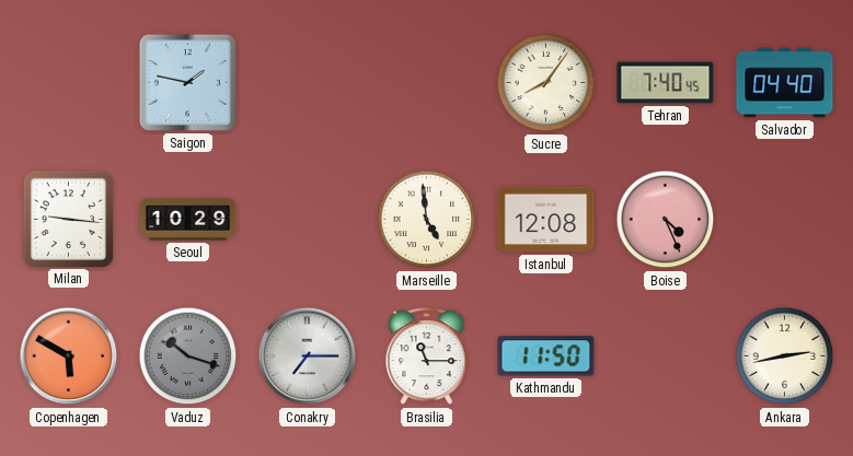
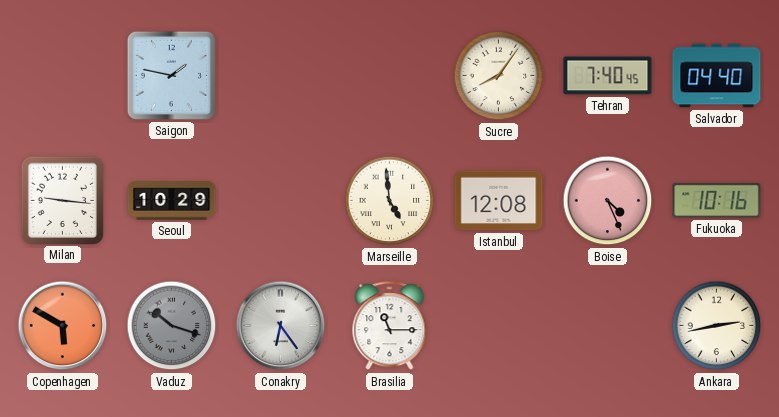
Fukuoka: none -> 10:16 (717, 200)
Conakry: 7:15 -> 6:24 (281, 326)
Kathmandu: 11:50 -> none (546, 356)
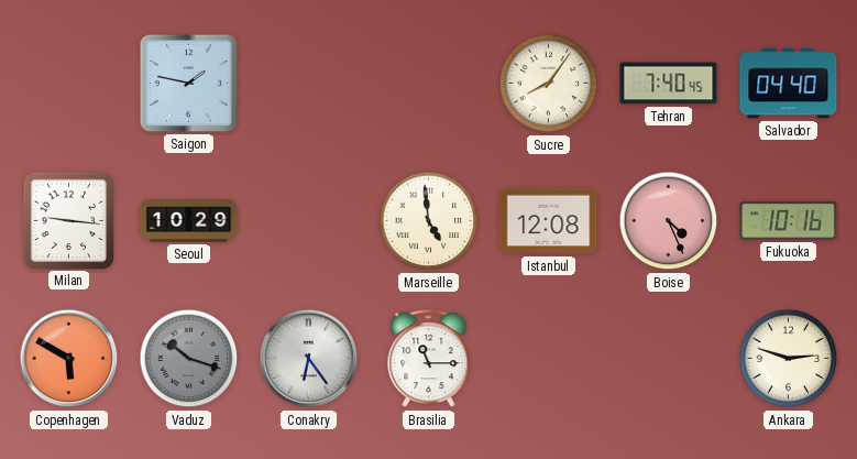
Ankara: 2:43 -> 2:48 (789, 359)
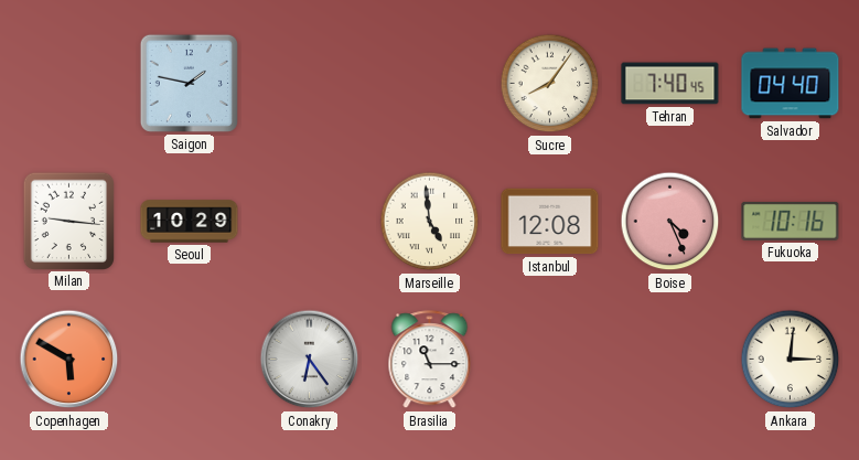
Vaduz: 10:18 -> none (189, 359)
Ankara: 2:48 -> 3:01 (791, 360)
